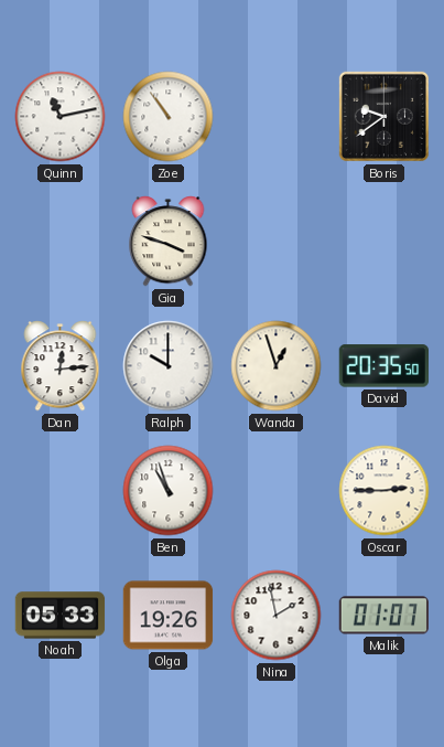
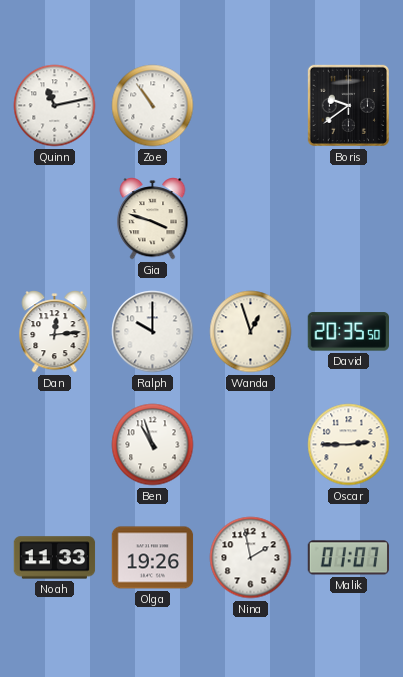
Noah: 05:33 -> 11:33 (55, 558)
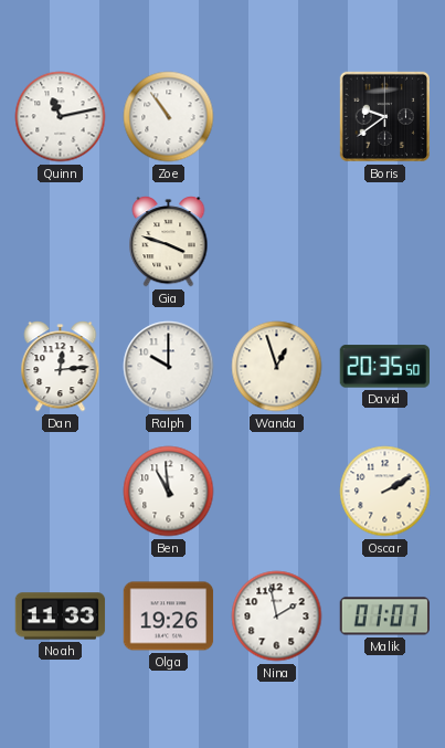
Ben: 10:57 -> 10:59 (169, 492)
Oscar: 2:45 -> 2:10 (385, 492)
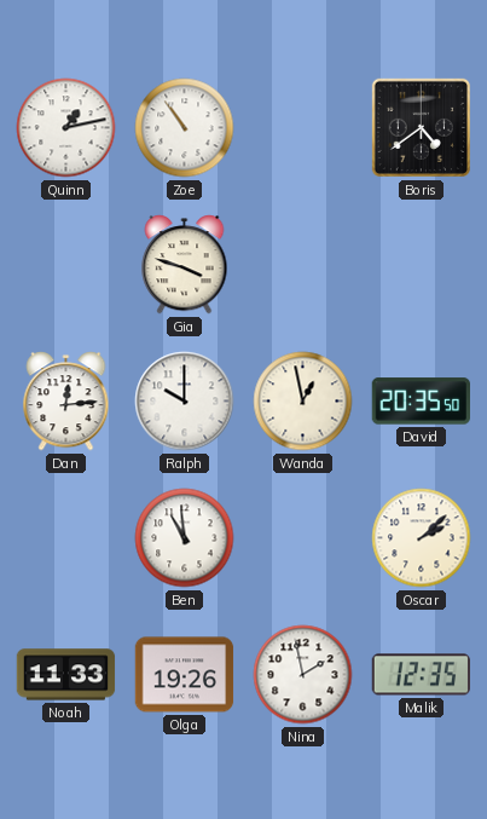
Quinn: 11:13 -> 1:13 (66, 128)
Boris: 9:39 -> 4:39 (421, 127)
Wanda: 12:57 -> 12:58 (303, 402)
Oscar: 2:10 -> 2:08 (422, 538)
Malik: 01:07 -> 12:35 (422, 675)
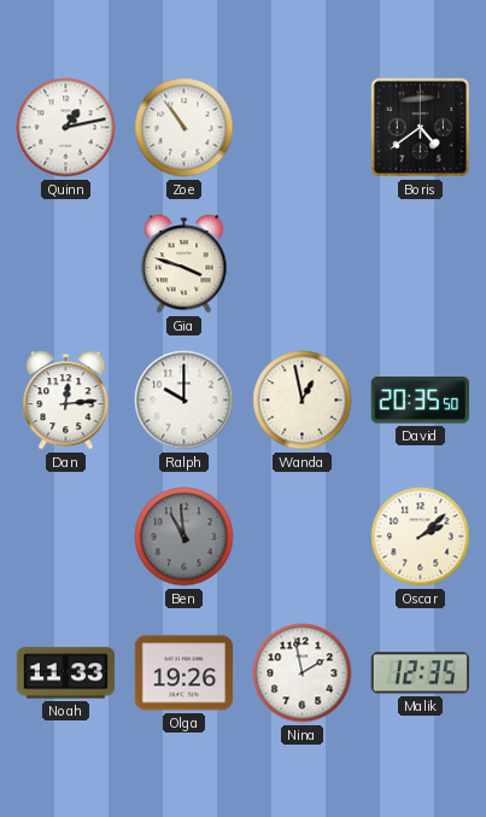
Ben dial: white -> grey (185, 537)
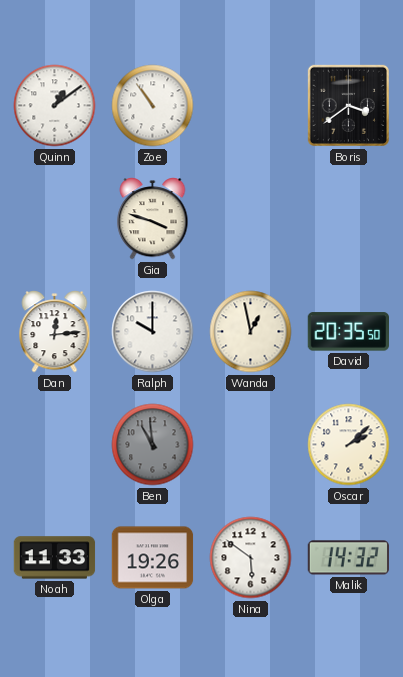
Quinn: 1:13 -> 1:09 (55, 106)
Boris: 4:39 -> 3:39 (348, 105)
Nina: 1:58 -> 5:51 (251, 558)
Malik: 12:35 -> 14:32 (349, 558)
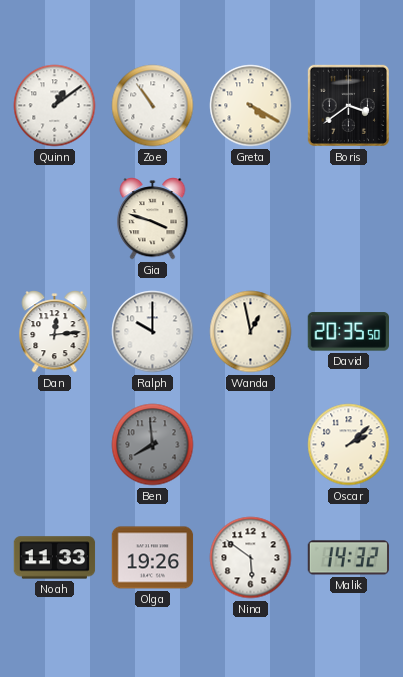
Greta: none -> 4:20 (251, 106)
Ben: 10:59 -> 7:59 (153, 445)
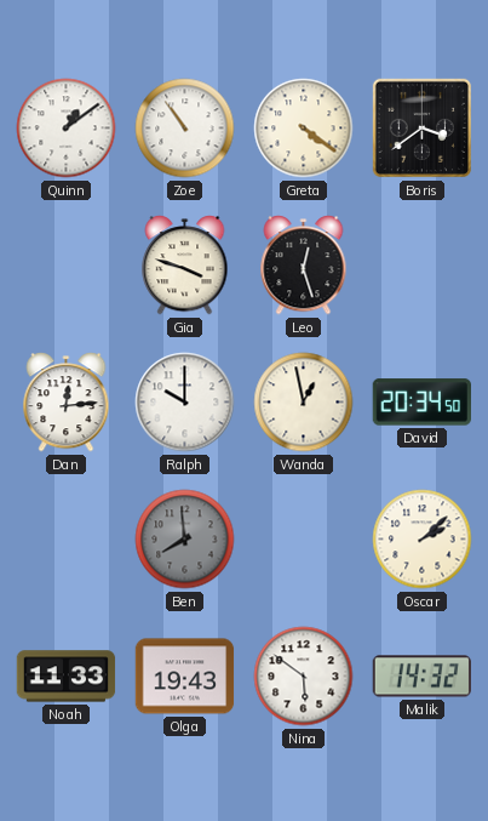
Greta: 4:20 -> 4:21 (304, 129)
Leo: none -> 12:27 (304, 266)
David: 20:35 -> 20:34 (421, 403)
Olga: 19:26 -> 19:43 (185, 677)
